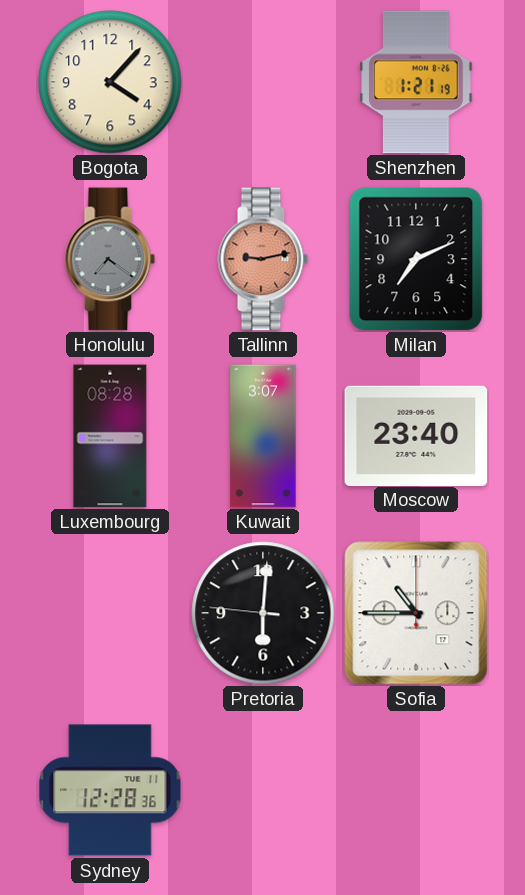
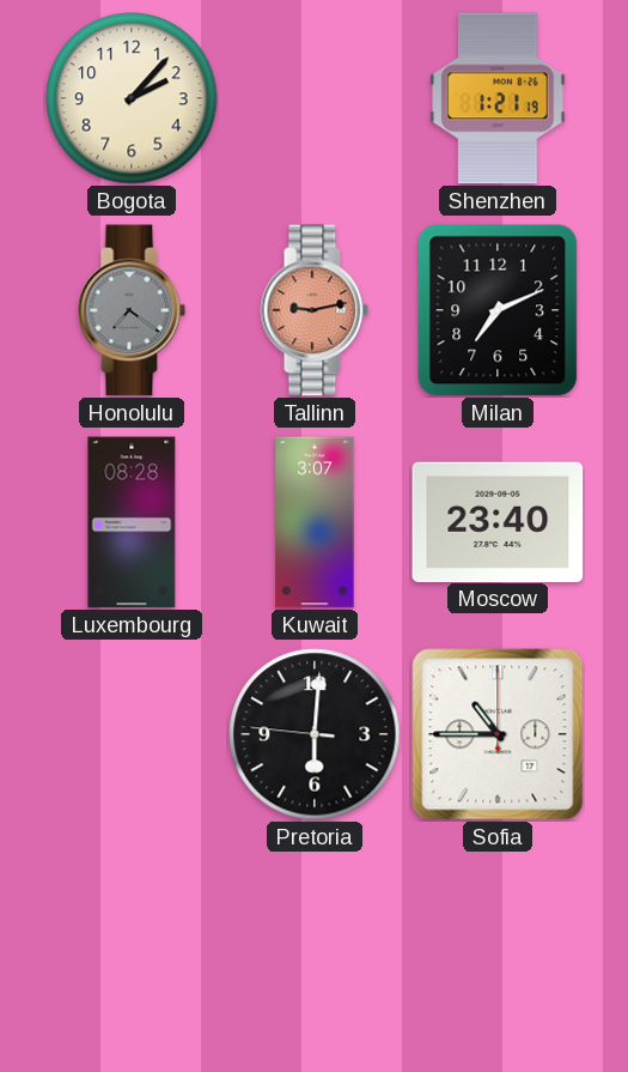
Bogota: 4:07 -> 2:07 (132, 98)
Sydney: 12:28 -> none (110, 790)
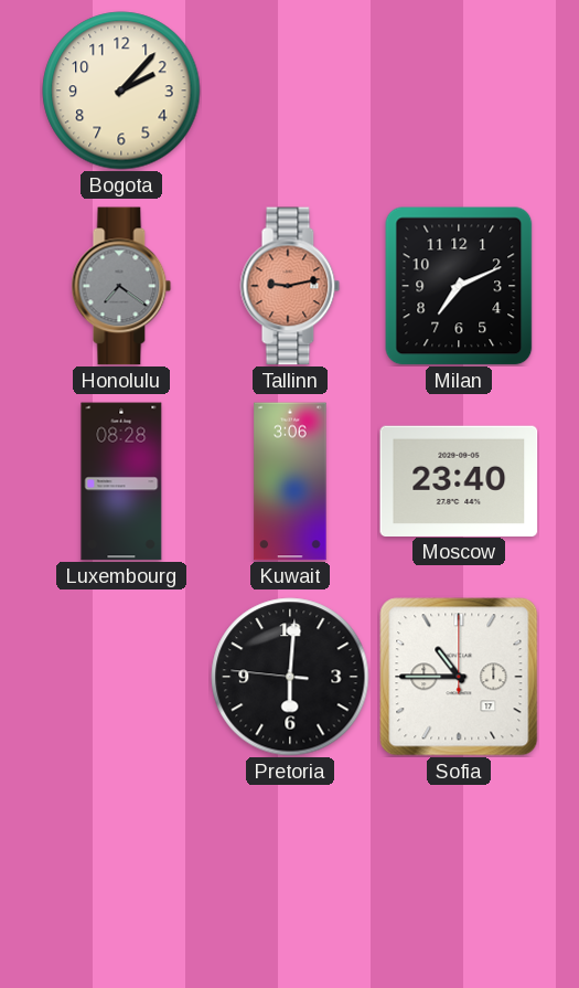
Shenzhen: 1:21 -> none (498, 98)
Kuwait: 3:07 -> 3:06 (290, 481)
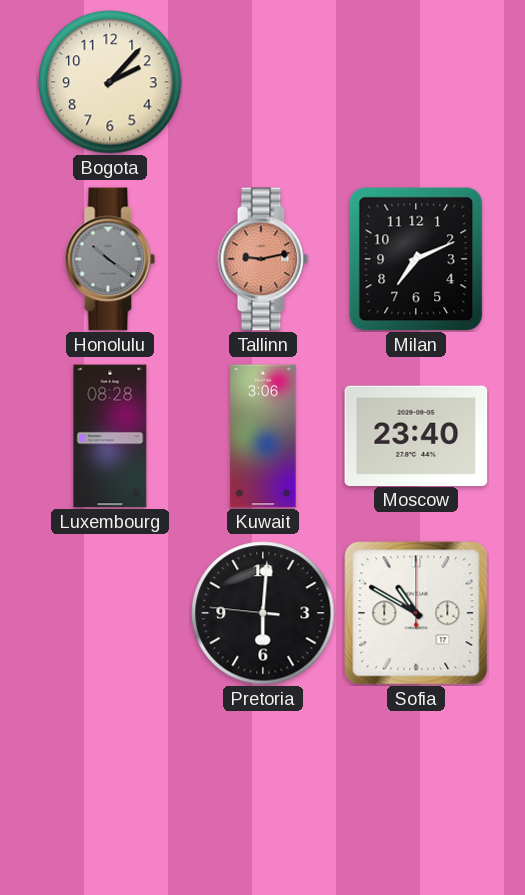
Honolulu: 7:21 -> 10:21 (110, 259)
Sofia: 10:45 -> 10:50 (416, 613)
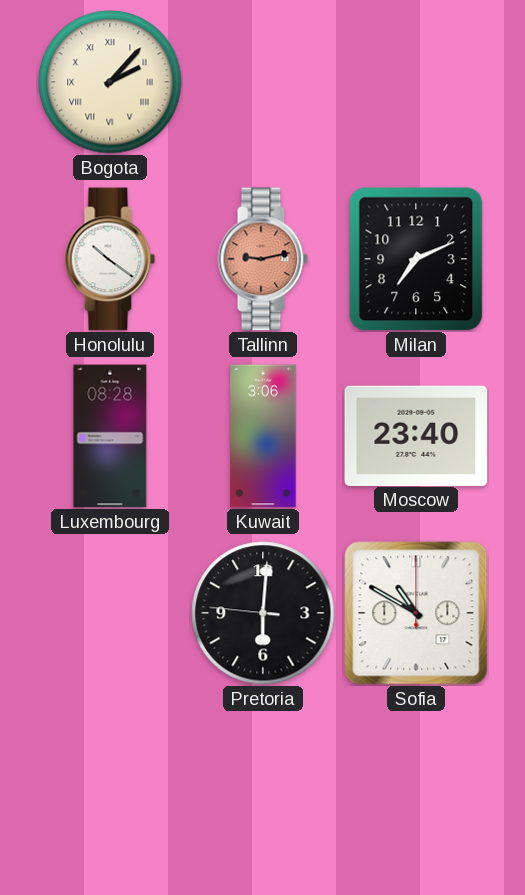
Bogota numerals: Arabic -> Roman (110, 82)
Honolulu dial: grey -> white (110, 259)
